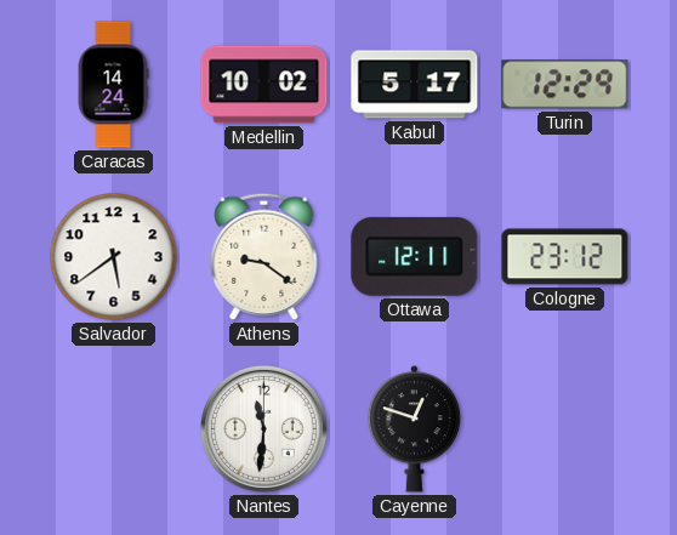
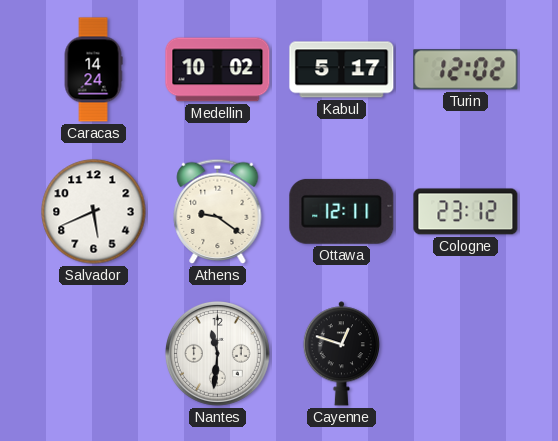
Turin: 12:29 -> 12:02 (466, 70)
Salvador: 5:39 -> 5:41 (94, 212)
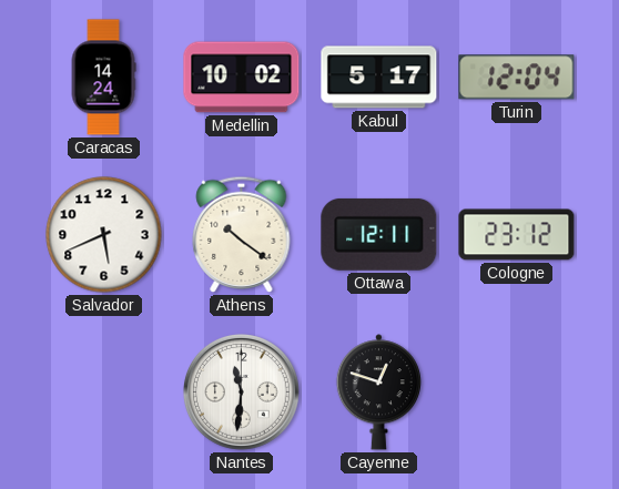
Turin: 12:02 -> 12:04 (517, 78)
Athens: 9:21 -> 10:21 (242, 234)
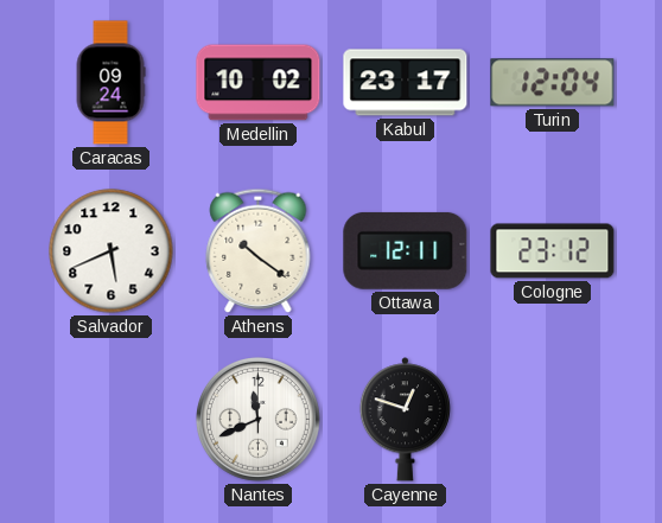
Caracas: 14:24 -> 09:24 (110, 83)
Kabul: 5:17 -> 23:17 (406, 83)
Nantes: 11:31 -> 11:41 (257, 419)
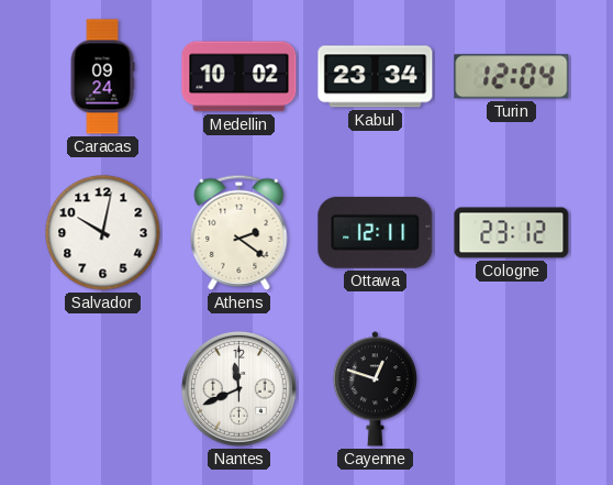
Kabul: 23:17 -> 23:34 (376, 77)
Salvador: 5:41 -> 10:02 (103, 233)
Athens: 10:21 -> 2:21 (239, 232)
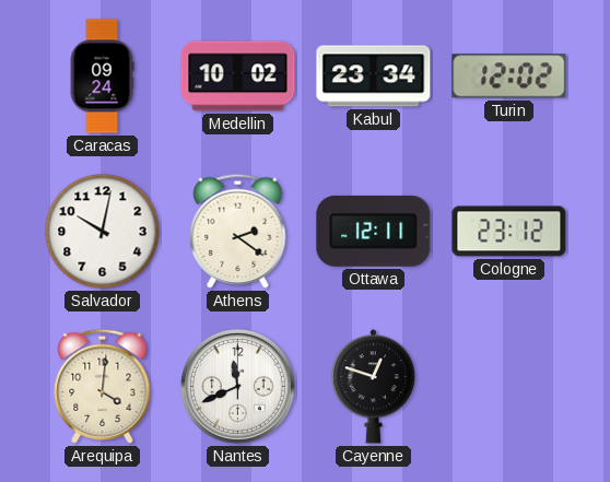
Turin: 12:04 -> 12:02 (509, 77)
Arequipa: none -> 4:01 (103, 386)
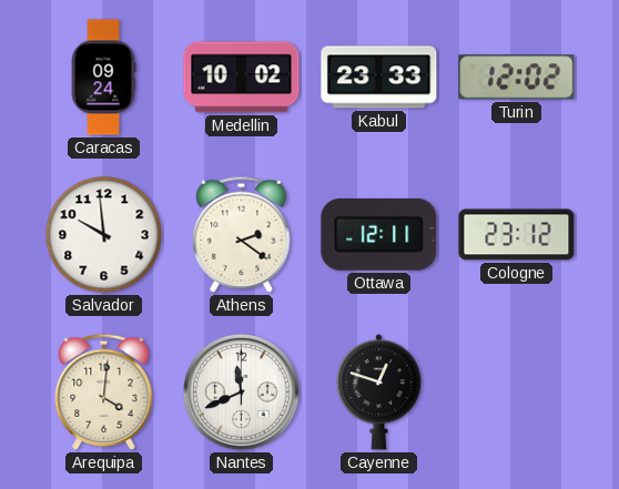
Kabul: 23:34 -> 23:33 (379, 78)
Salvador: 10:02 -> 9:59 (104, 235)
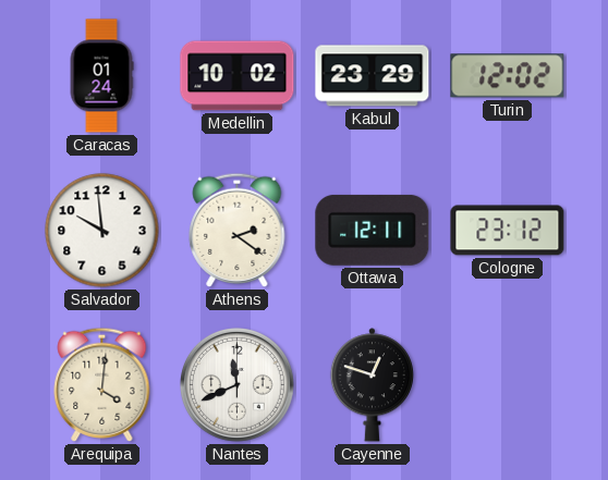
Caracas: 09:24 -> 01:24 (101, 76)
Kabul: 23:33 -> 23:29 (373, 76)
